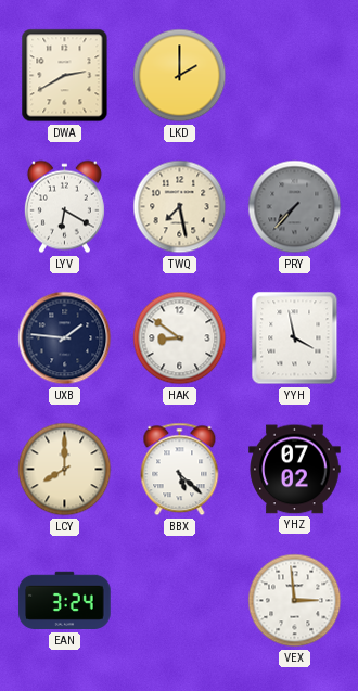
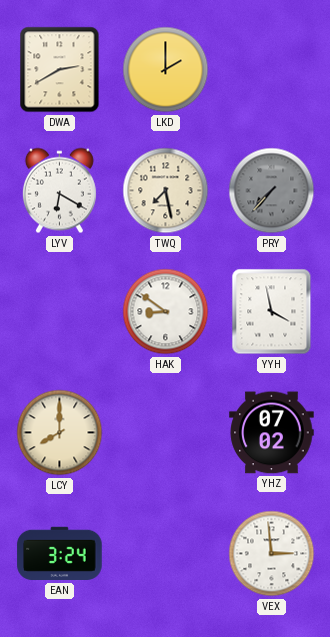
UXB: 1:46 -> none (65, 338)
BBX: 5:22 -> none (180, 470)
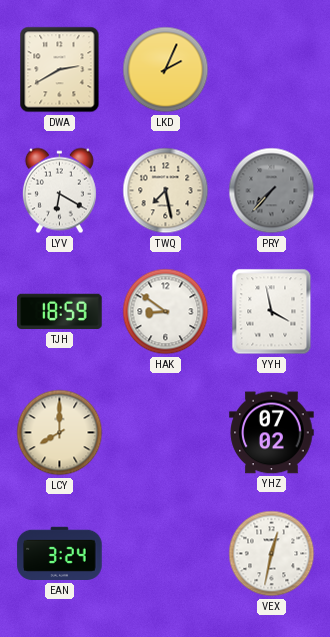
LKD: 2:00 -> 2:04 (166, 70)
TJH: none -> 18:59 (60, 312)
VEX: 2:59 -> 12:32 (272, 554)
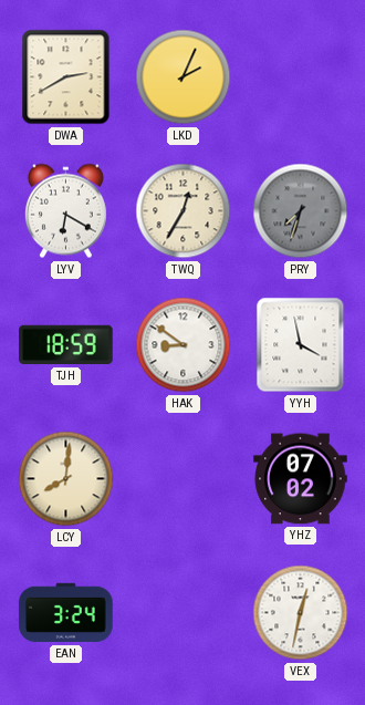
TWQ: 7:28 -> 12:35 (184, 211)
PRY: 7:37 -> 7:33 (301, 211)
LCY: 8:00 -> 8:01 (66, 479)
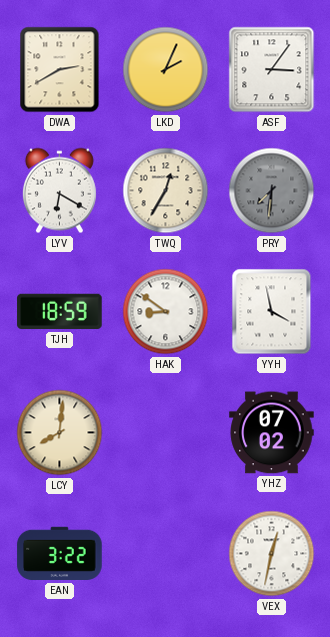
ASF: none -> 3:06 (272, 70)
PRY: 7:33 -> 7:31 (272, 191)
EAN: 3:24 -> 3:22 (60, 554)
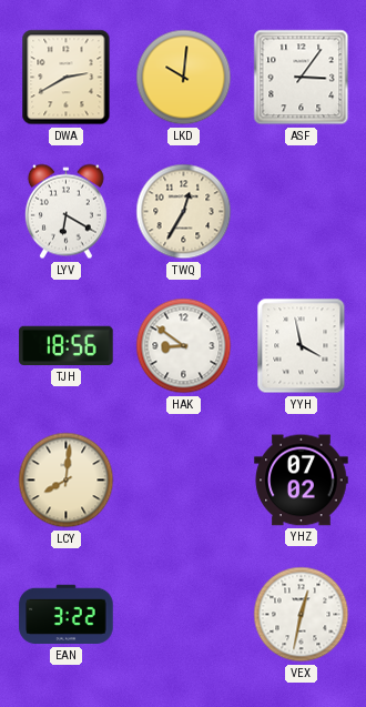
LKD: 2:04 -> 10:01 (184, 78)
PRY: 7:31 -> none (272, 191)
TJH: 18:59 -> 18:56 (67, 346)
